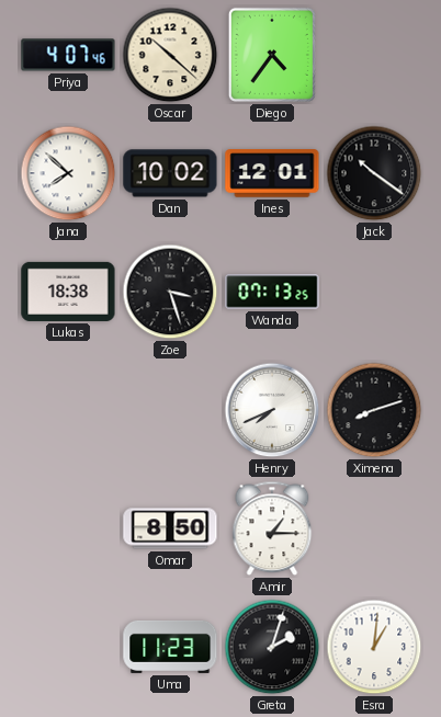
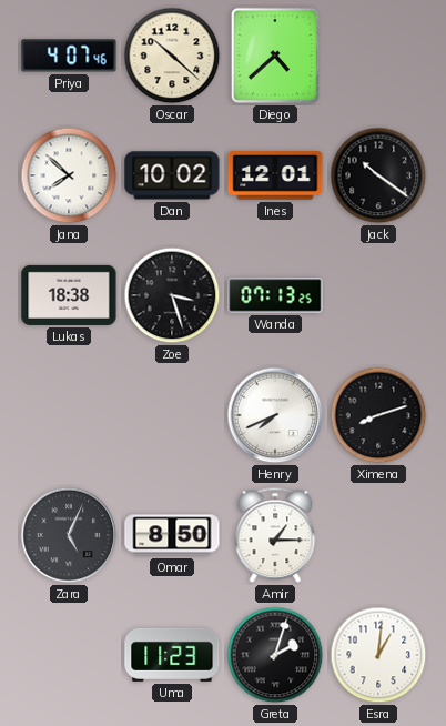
Diego: 4:36 -> 4:38 (275, 56)
Zara: none -> 5:04 (69, 535)
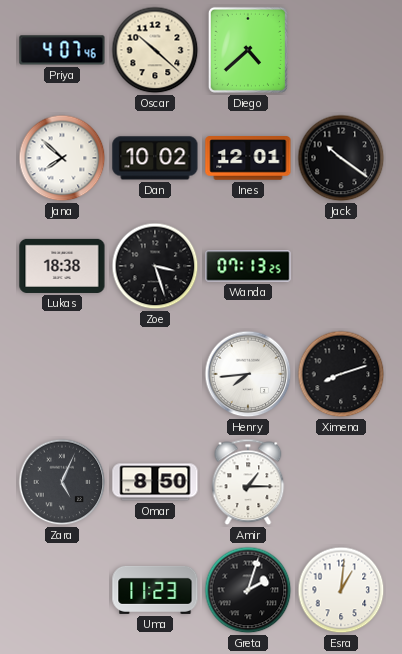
Henry: 7:41 -> 7:44 (248, 374)
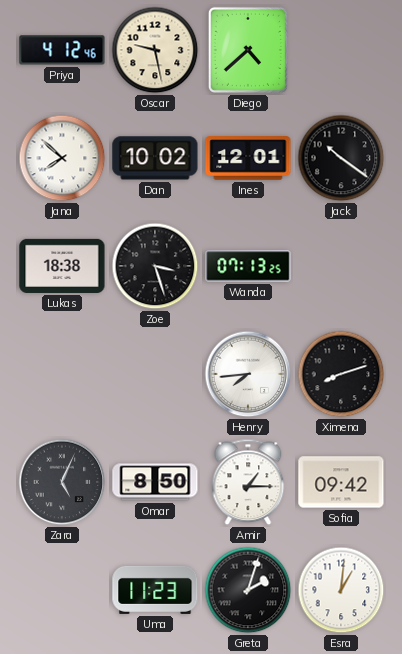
Priya: 4:07 -> 4:12 (62, 50)
Oscar: 10:22 -> 9:28 (155, 50)
Sofia: none -> 09:42 (341, 482)
